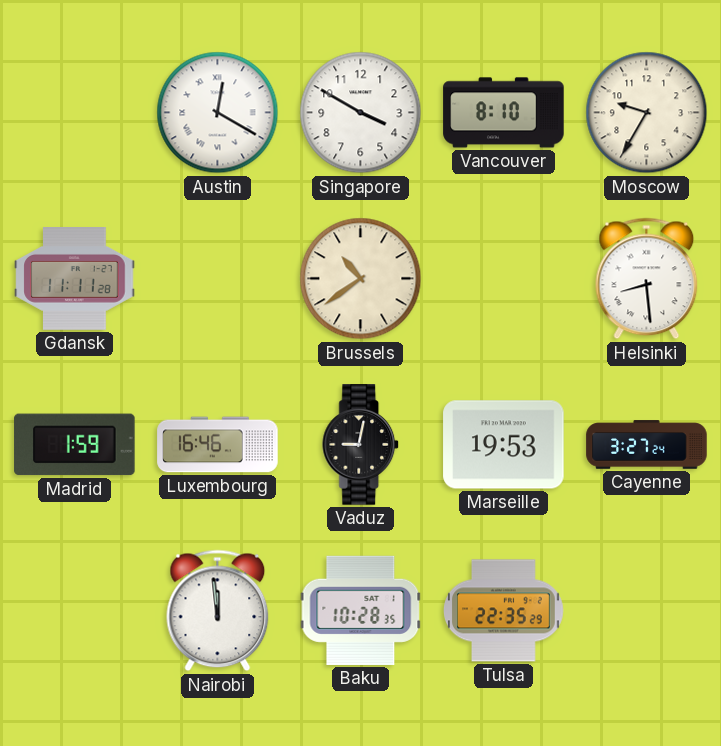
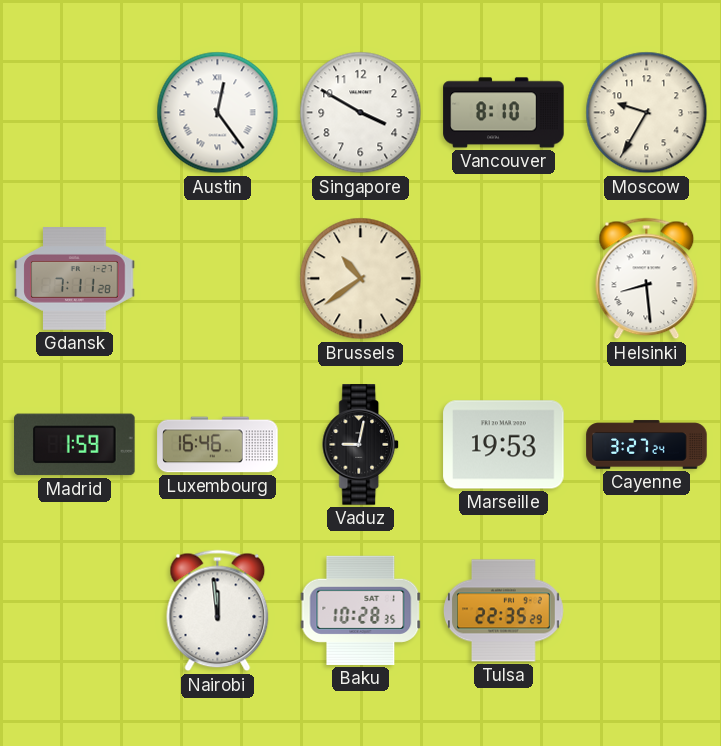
Austin: 12:20 -> 12:24 (218, 113)
Gdansk: 11:11 -> 7:11 (75, 279)
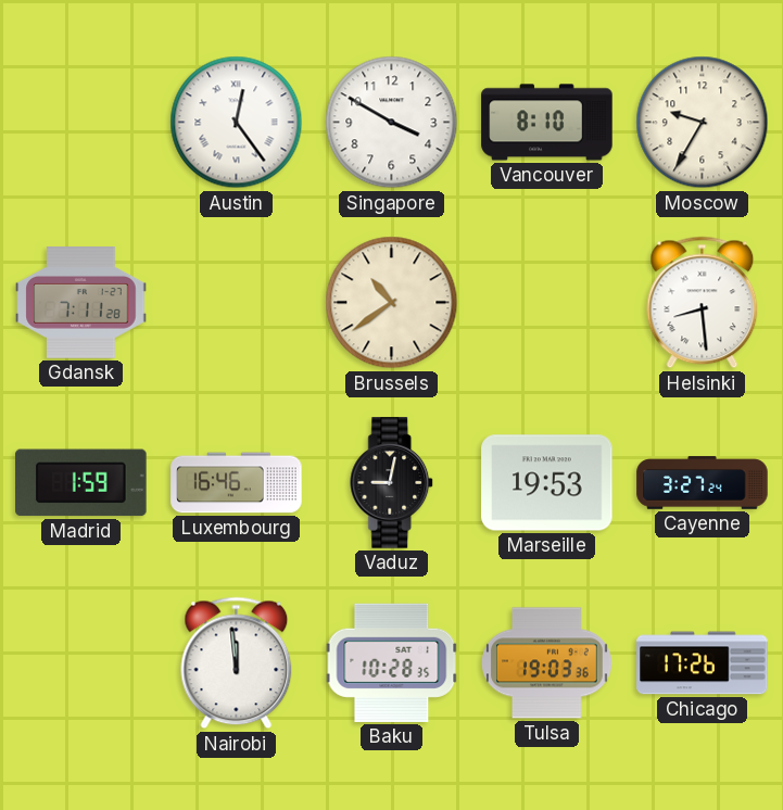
Tulsa: 22:35 -> 19:03 (547, 663)
Chicago: none -> 17:26 (703, 663)
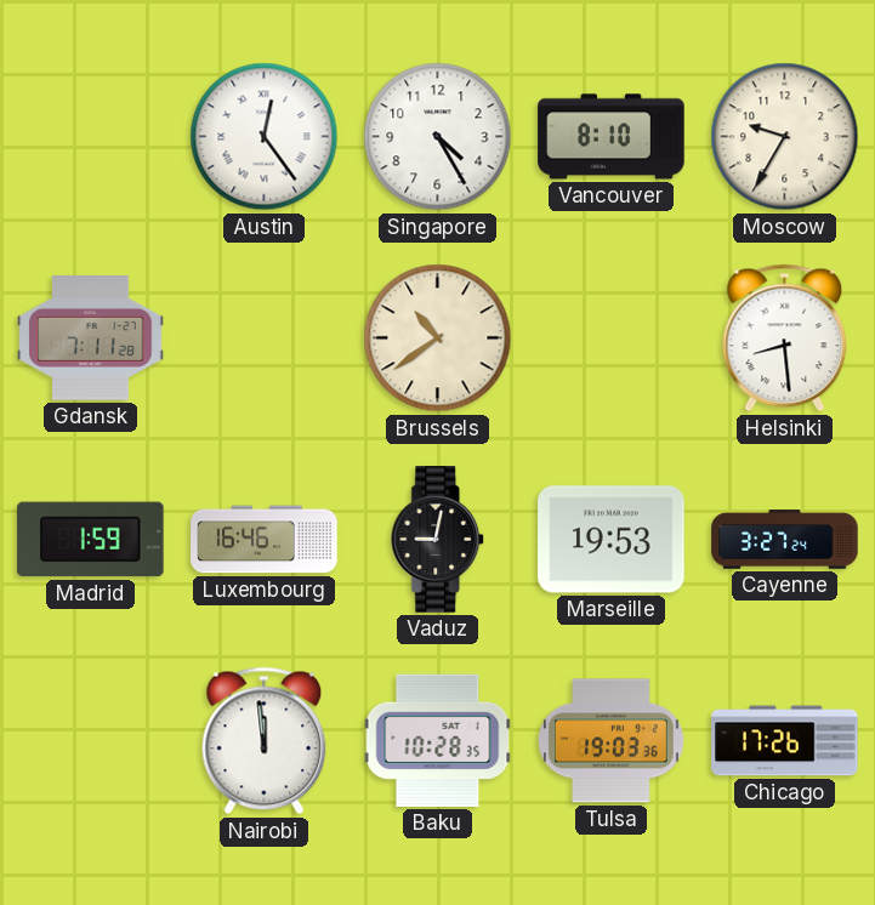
Singapore: 3:50 -> 4:25 (438, 137)
